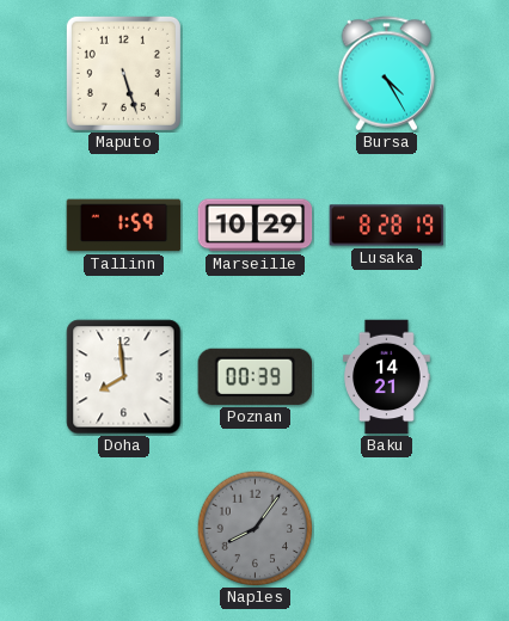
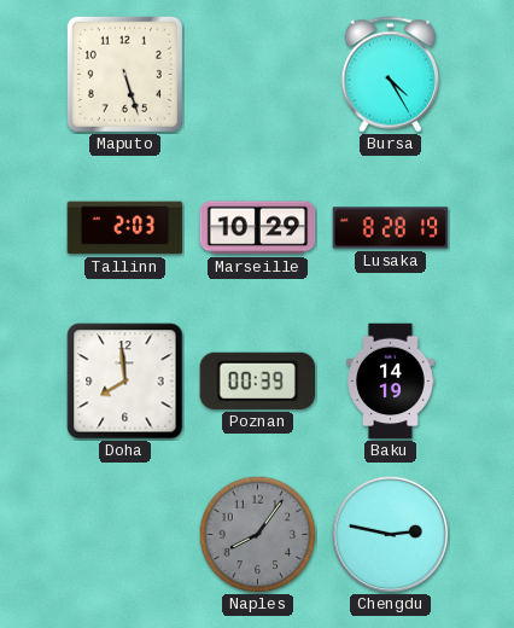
Tallinn: 1:59 -> 2:03 (125, 228)
Baku: 14:21 -> 14:19 (391, 382)
Chengdu: none -> 2:47 (391, 535)
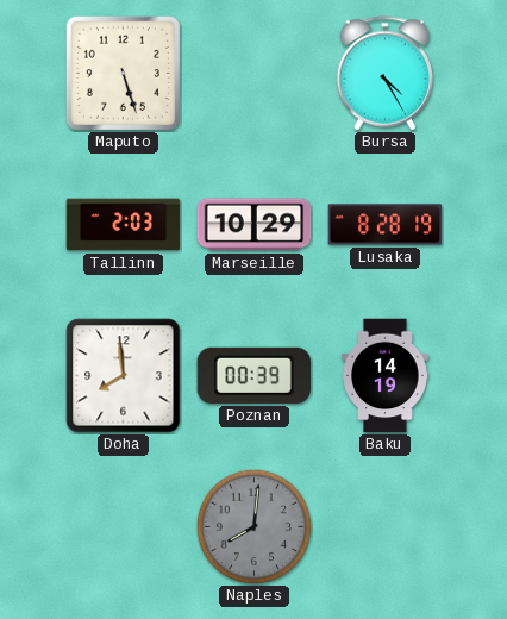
Naples: 8:06 -> 8:01 (253, 526)
Chengdu: 2:47 -> none (391, 535)
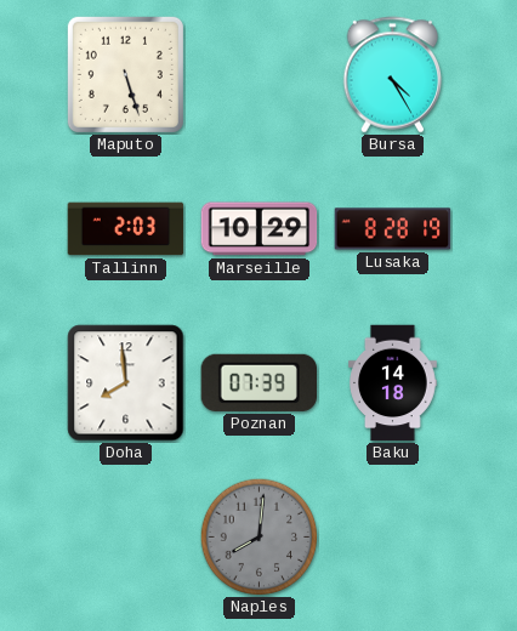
Poznan: 00:39 -> 07:39 (260, 382)
Baku: 14:19 -> 14:18 (393, 383)
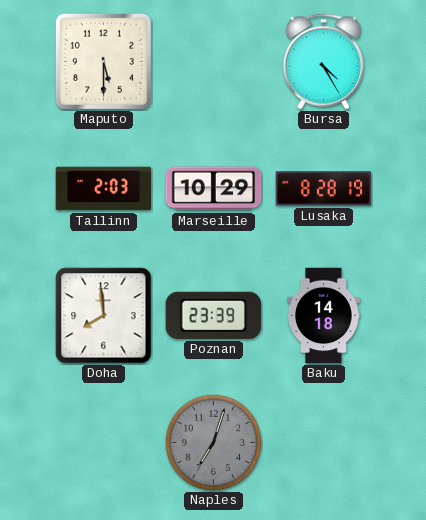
Maputo: 5:27 -> 5:30 (103, 61)
Poznan: 07:39 -> 23:39 (214, 315)
Naples: 8:01 -> 7:03 (213, 442)
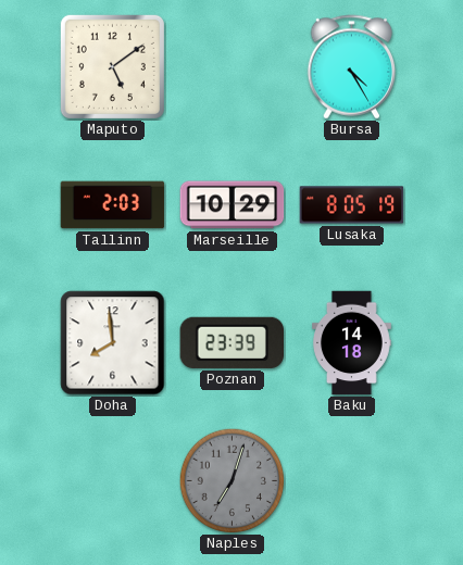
Maputo: 5:30 -> 5:09 (112, 66)
Lusaka: 8:28 -> 8:05 (352, 205)
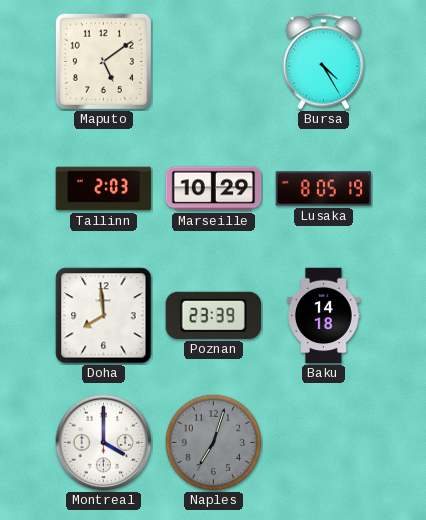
Montreal: none -> 4:00 (104, 443)
